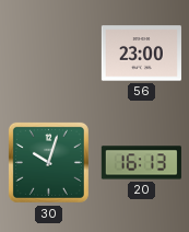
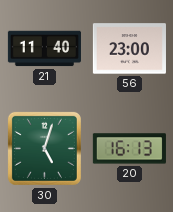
21: none -> 11:40 (44, 49)
30: 10:03 -> 5:03 (44, 148)
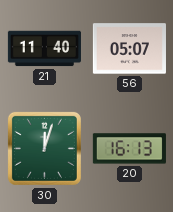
56: 23:00 -> 05:07 (129, 49)
30: 5:03 -> 12:03 (44, 148)
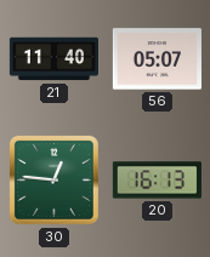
30: 12:03 -> 12:46 (53, 179)
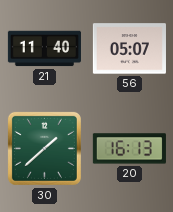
30: 12:46 -> 1:38 (44, 148)
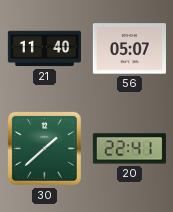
20: 16:13 -> 22:41 (129, 149)
